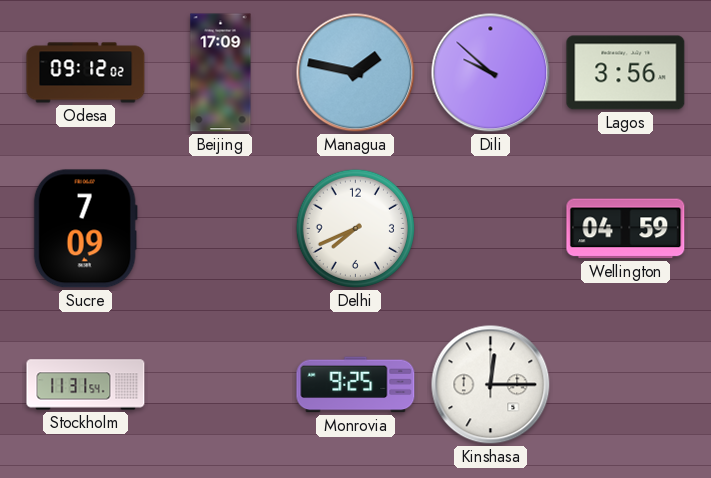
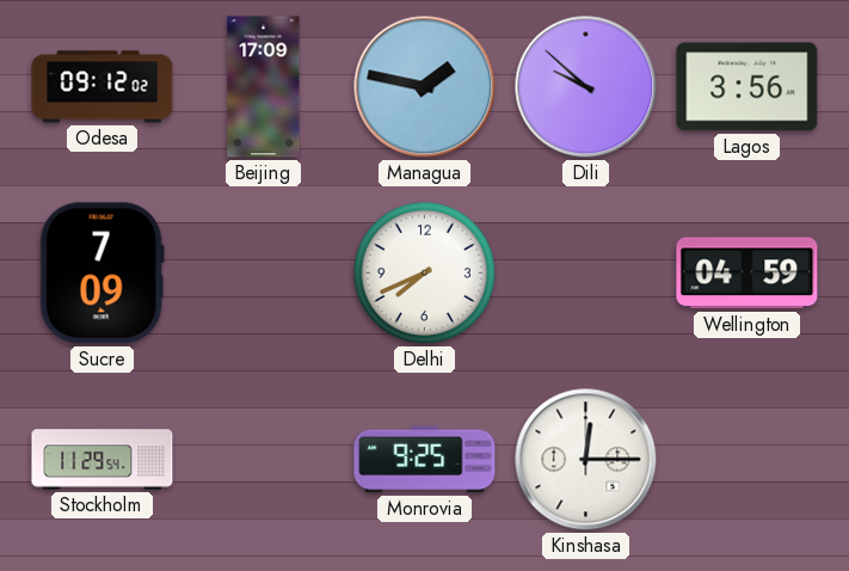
Stockholm: 11:31 -> 11:29 (103, 460)
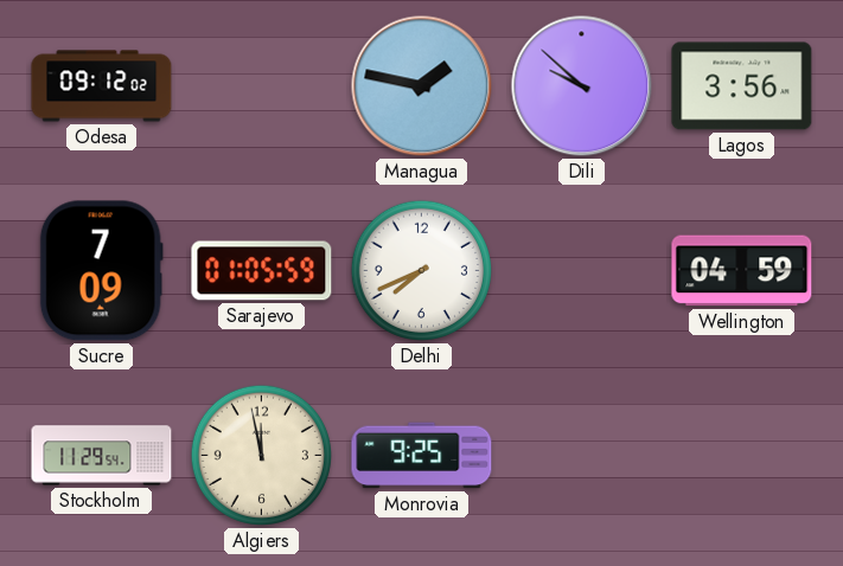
Beijing: 17:09 -> none (264, 87)
Sarajevo: none -> 01:05 (262, 271)
Algiers: none -> 11:58 (261, 455)
Kinshasa: 12:15 -> none (586, 460)
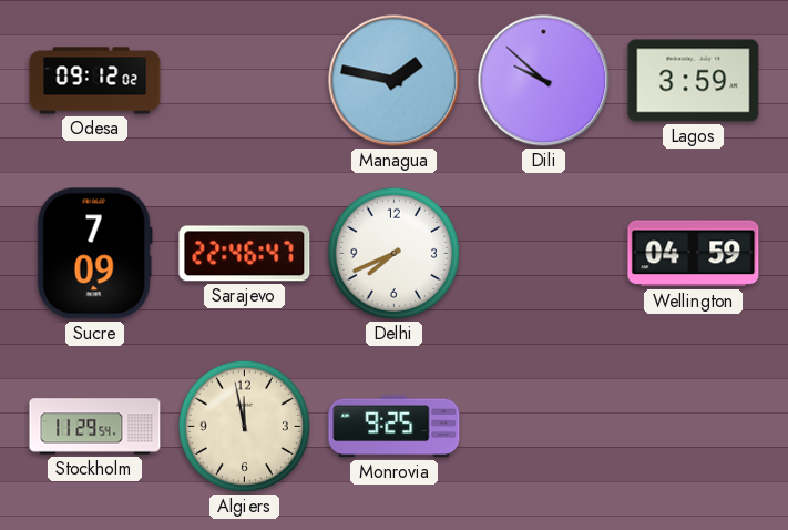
Lagos: 3:56 -> 3:59 (694, 81)
Sarajevo: 01:05 -> 22:46 (245, 254)
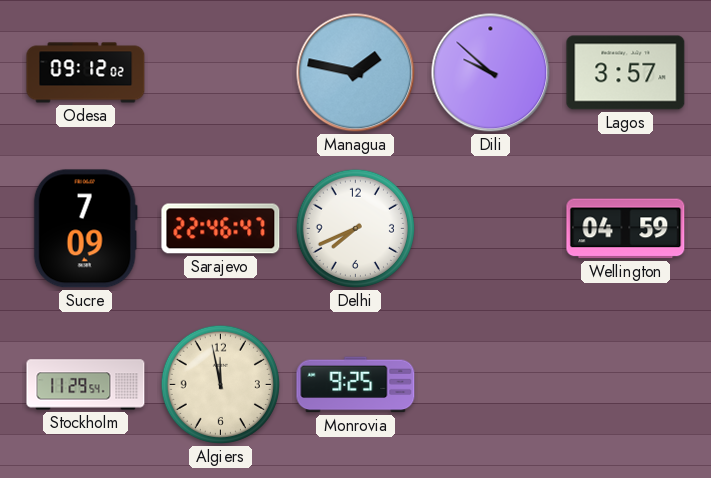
Lagos: 3:59 -> 3:57 (626, 73)
